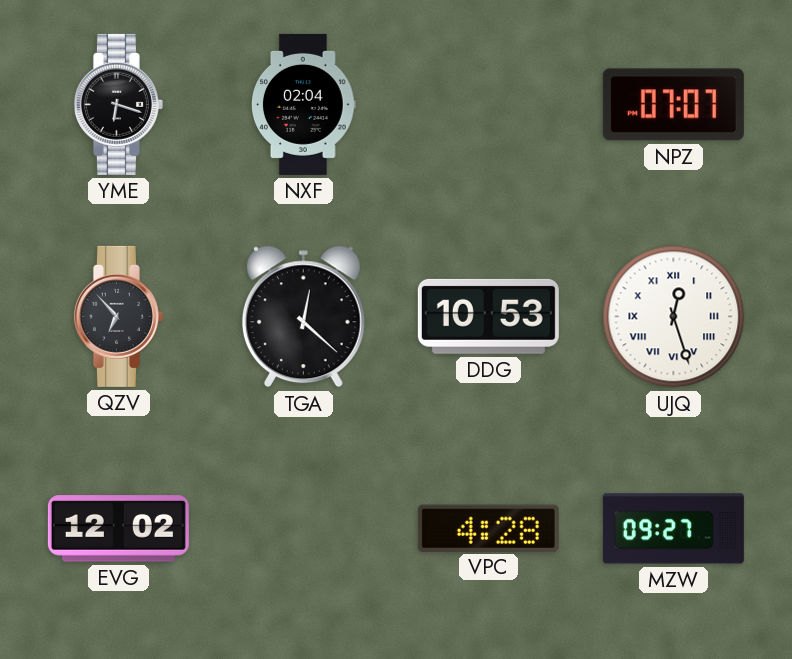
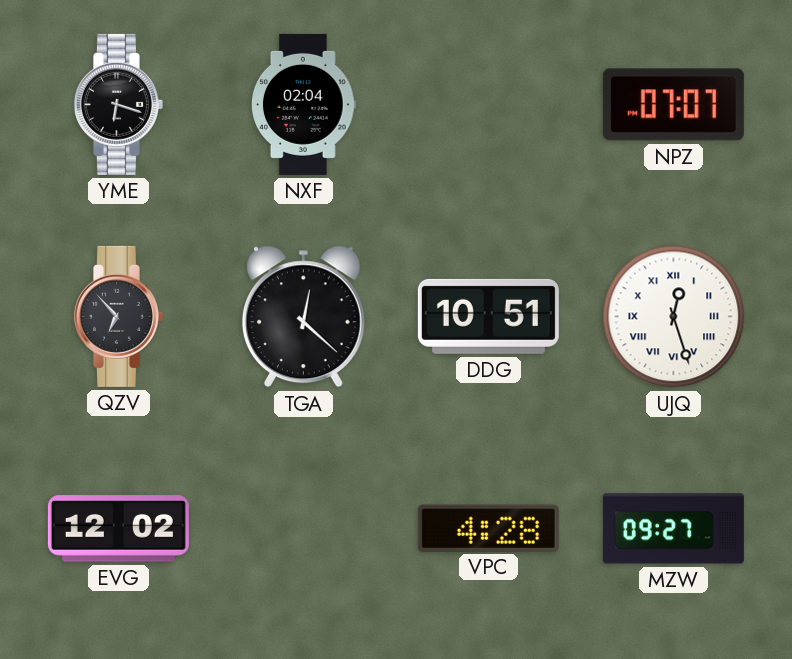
DDG: 10:53 -> 10:51 (488, 316)
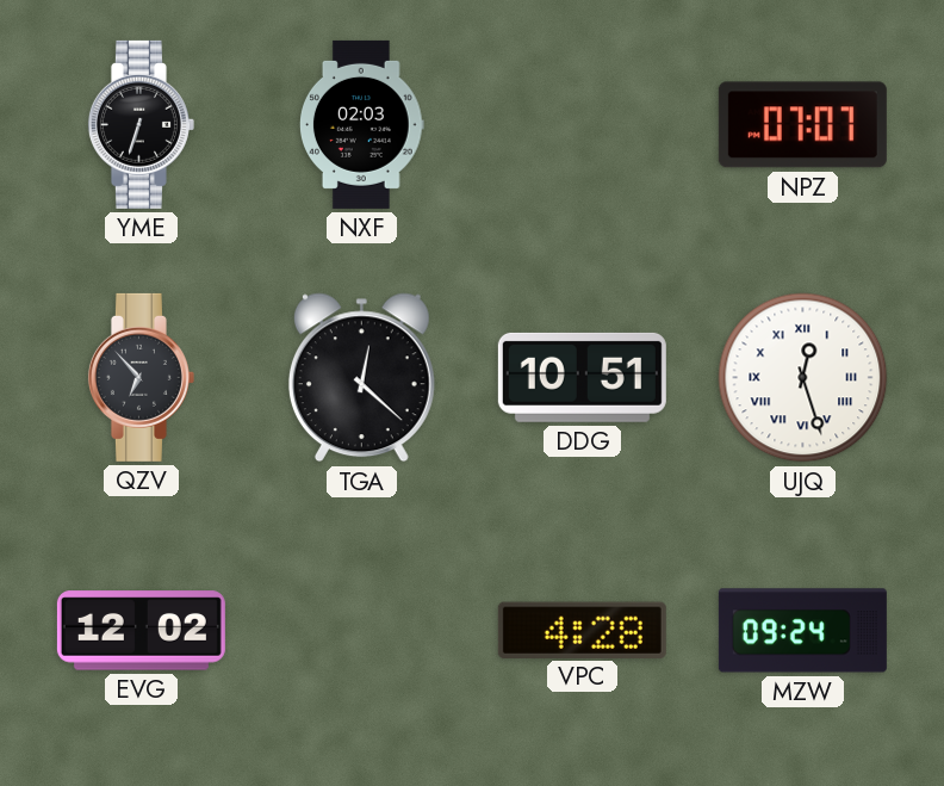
YME: 6:18 -> 6:33 (141, 124)
NXF: 02:04 -> 02:03 (361, 124)
MZW: 09:27 -> 09:24 (802, 631)
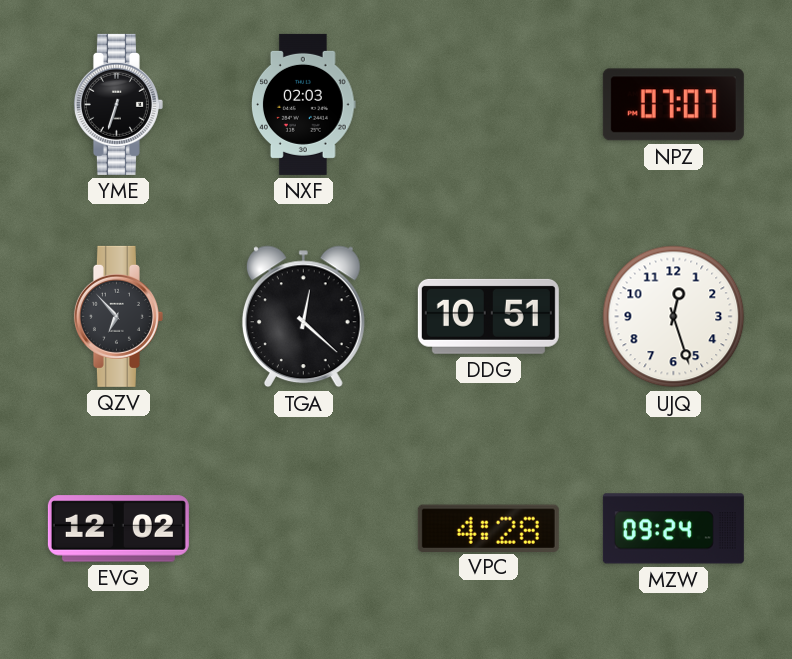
UJQ numerals: Roman -> Arabic (674, 317)
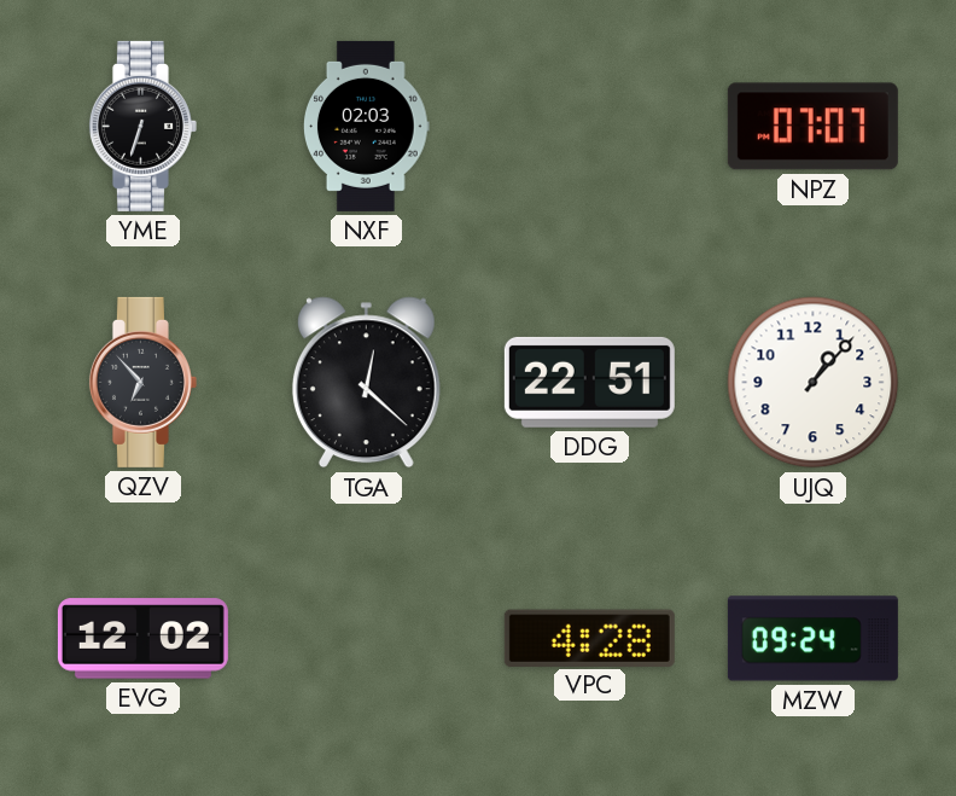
DDG: 10:51 -> 22:51 (589, 382)
UJQ: 12:27 -> 1:07 (814, 383)
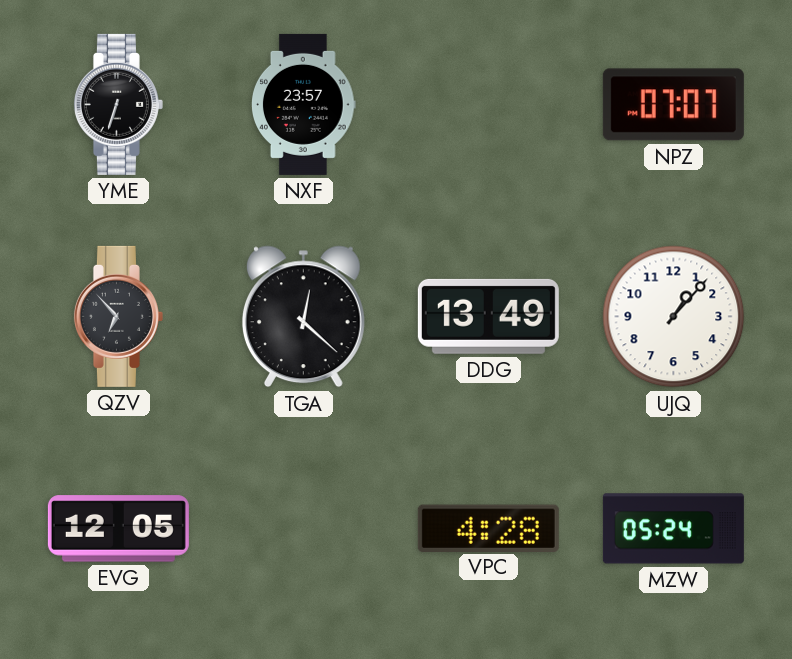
NXF: 02:03 -> 23:57 (303, 104)
DDG: 22:51 -> 13:49 (488, 316)
EVG: 12:02 -> 12:05 (118, 529)
MZW: 09:24 -> 05:24 (673, 529)
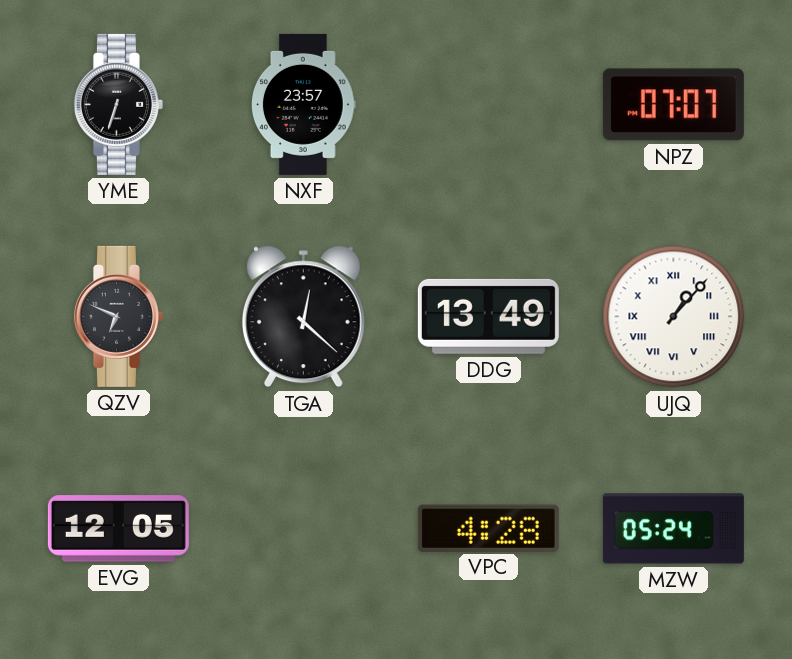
QZV: 6:53 -> 6:49 (118, 316)
UJQ numerals: Arabic -> Roman (674, 317)
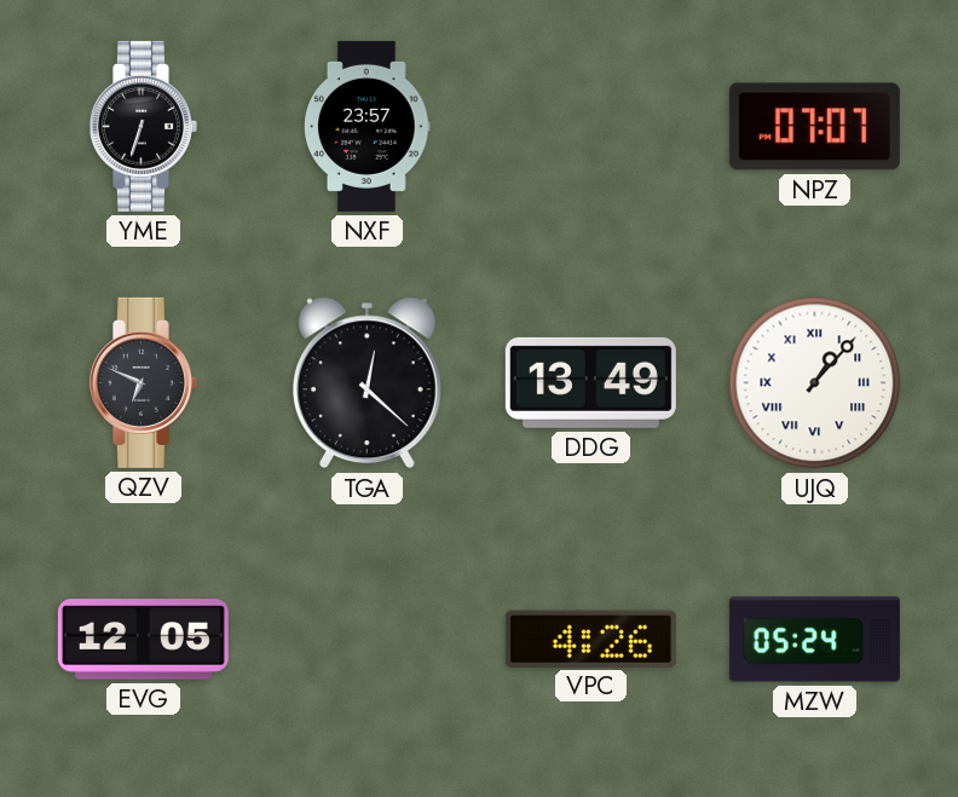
VPC: 4:28 -> 4:26 (590, 639)
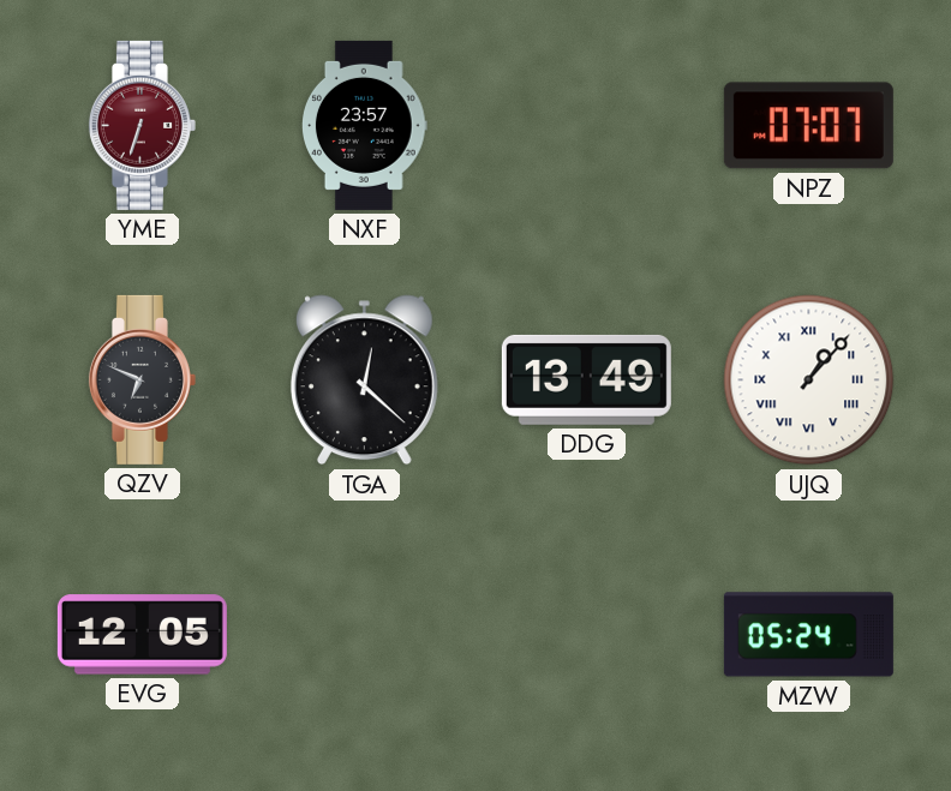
YME dial: black -> burgundy (142, 125)
VPC: 4:26 -> none (590, 639)
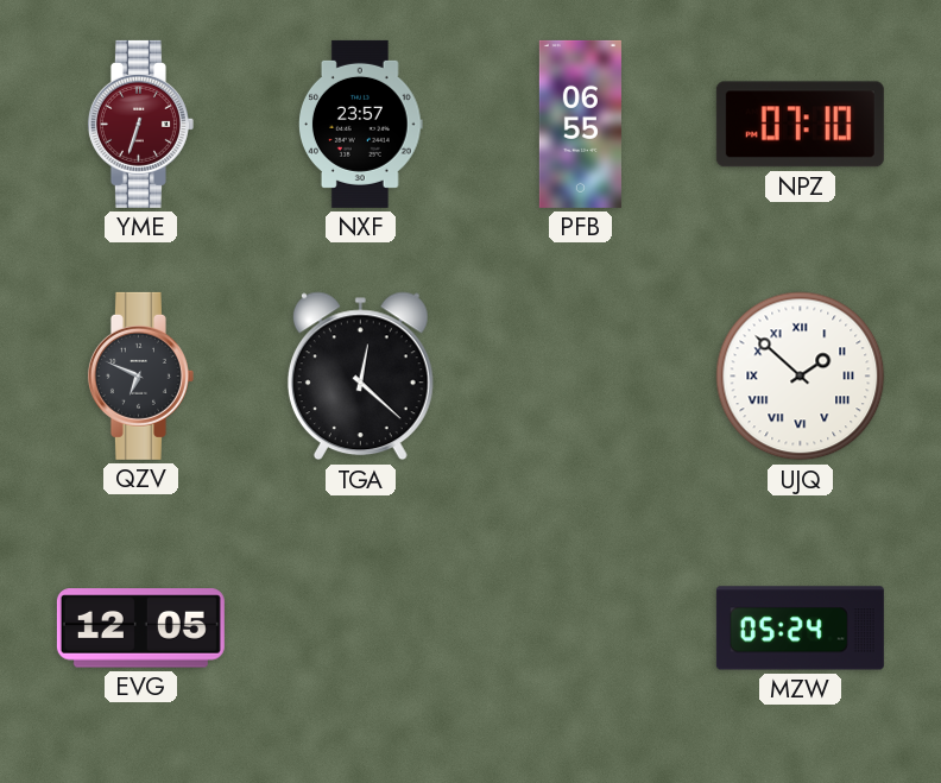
PFB: none -> 06:55 (580, 124)
NPZ: 07:07 -> 07:10 (800, 125)
DDG: 13:49 -> none (586, 379)
UJQ: 1:07 -> 1:52 (801, 377)
